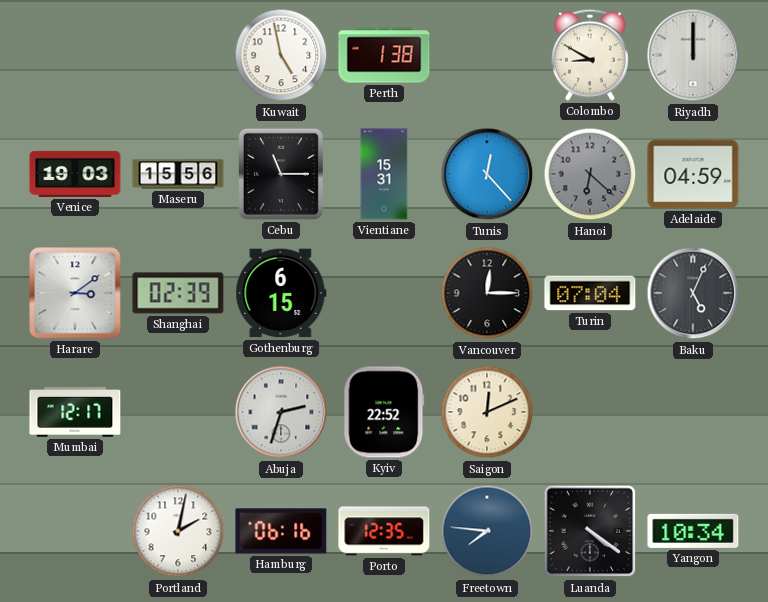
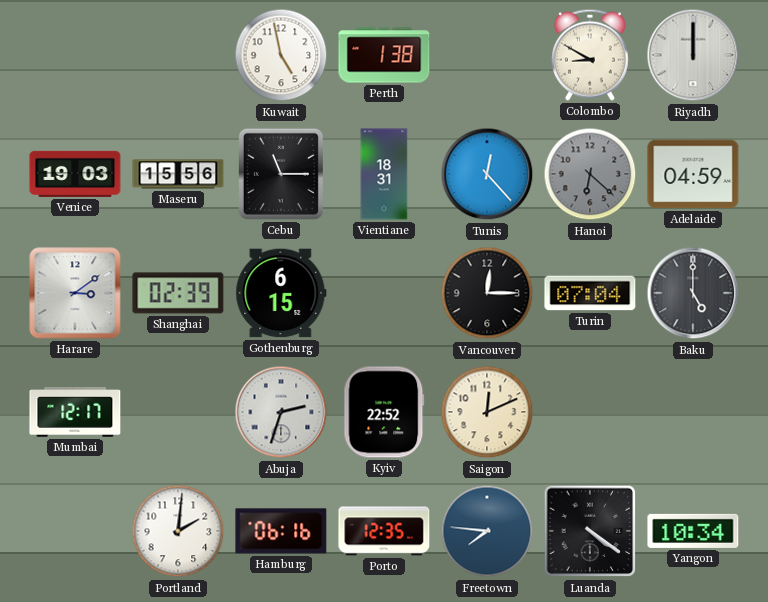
Vientiane: 15:31 -> 18:31 (384, 174)
Baku: 5:04 -> 5:00 (693, 293)
Portland: 2:02 -> 2:01 (178, 531)
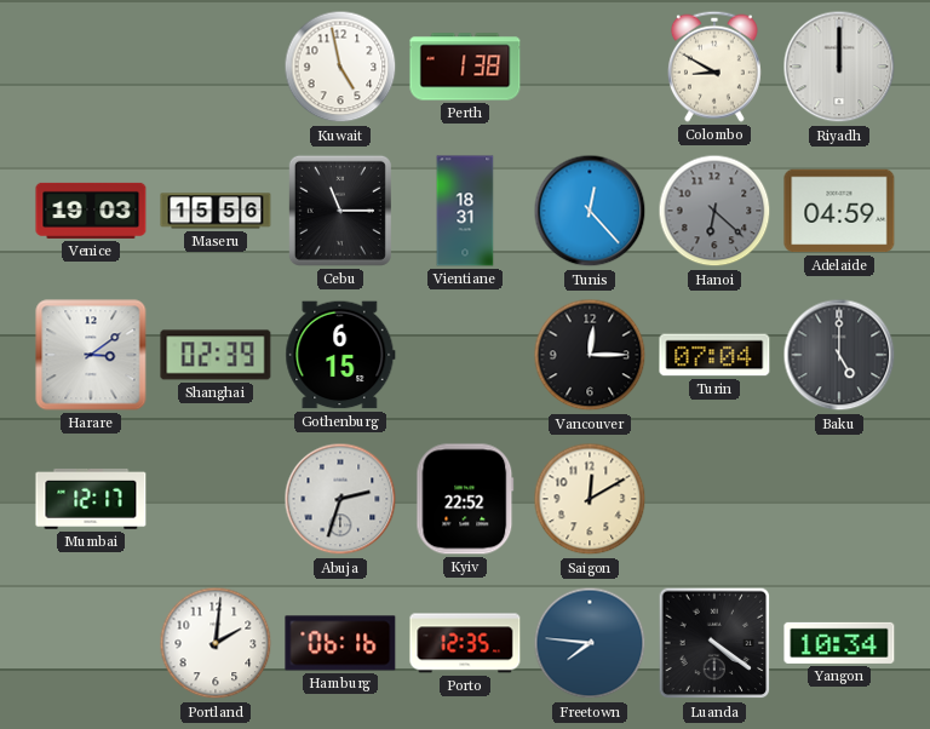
Saigon: 12:11 -> 12:10 (590, 499)
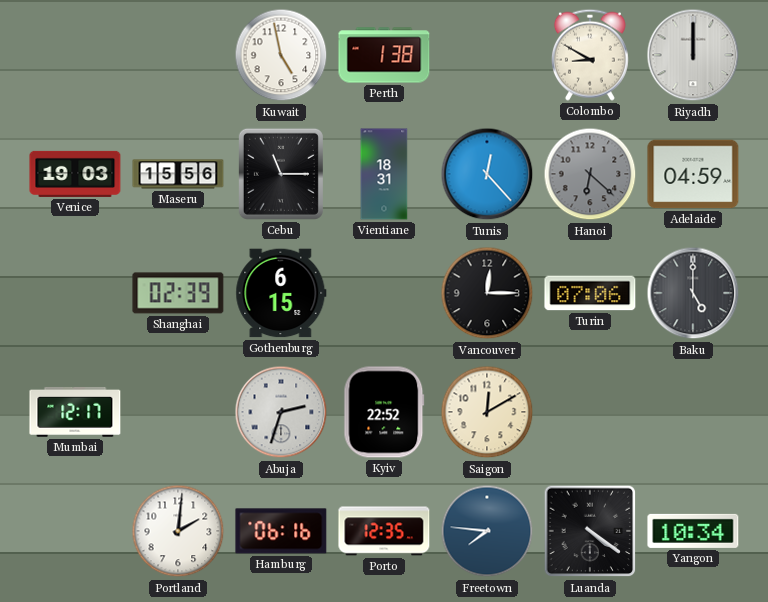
Harare: 3:09 -> none (91, 355)
Turin: 07:04 -> 07:06 (590, 293)
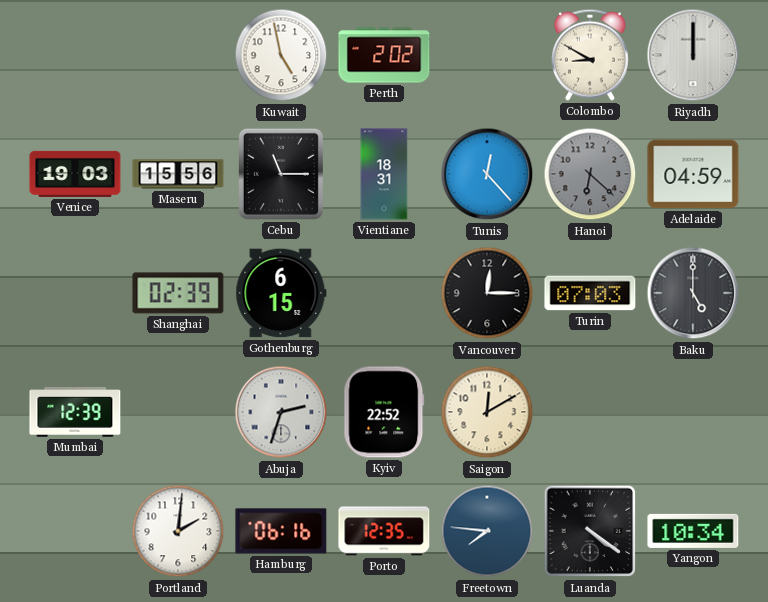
Perth: 1:38 -> 2:02 (384, 55)
Turin: 07:06 -> 07:03 (590, 293)
Mumbai: 12:17 -> 12:39 (75, 412)
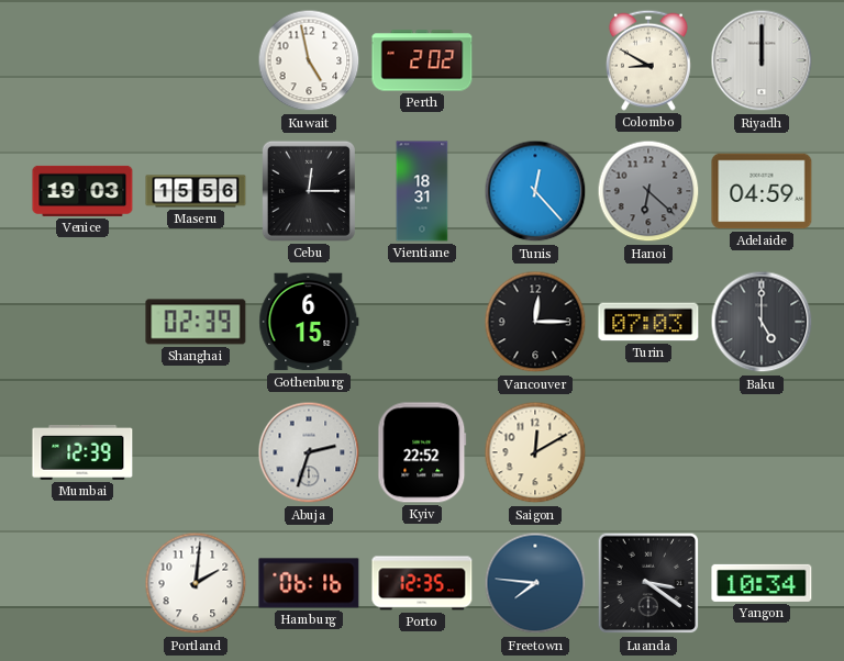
Cebu: 11:15 -> 12:15 (309, 191)
Luanda: 4:21 -> 3:21 (648, 583)
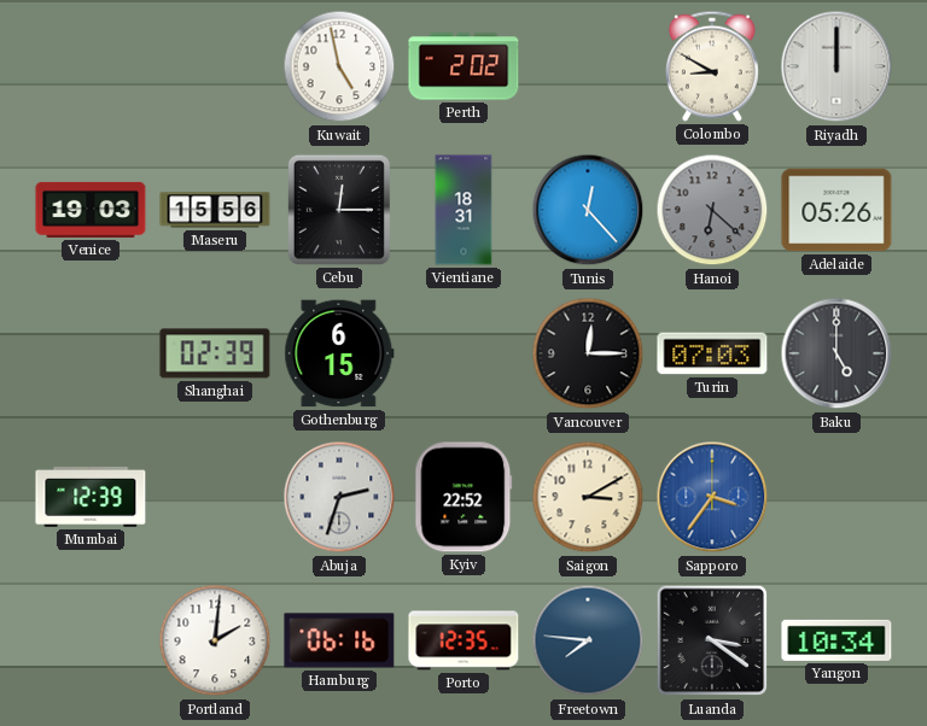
Adelaide: 04:59 -> 05:26 (836, 210)
Saigon: 12:10 -> 3:10 (588, 497)
Sapporo: none -> 3:36 (712, 497)
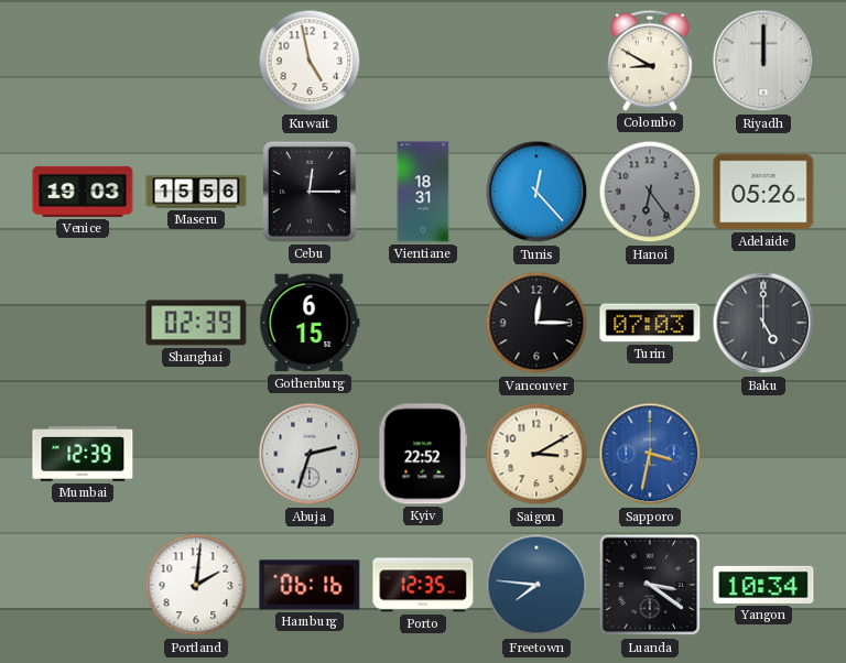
Perth: 2:02 -> none (463, 66)
Hanoi: 6:22 -> 6:24 (650, 192)
Sapporo: 3:36 -> 3:32 (650, 454)
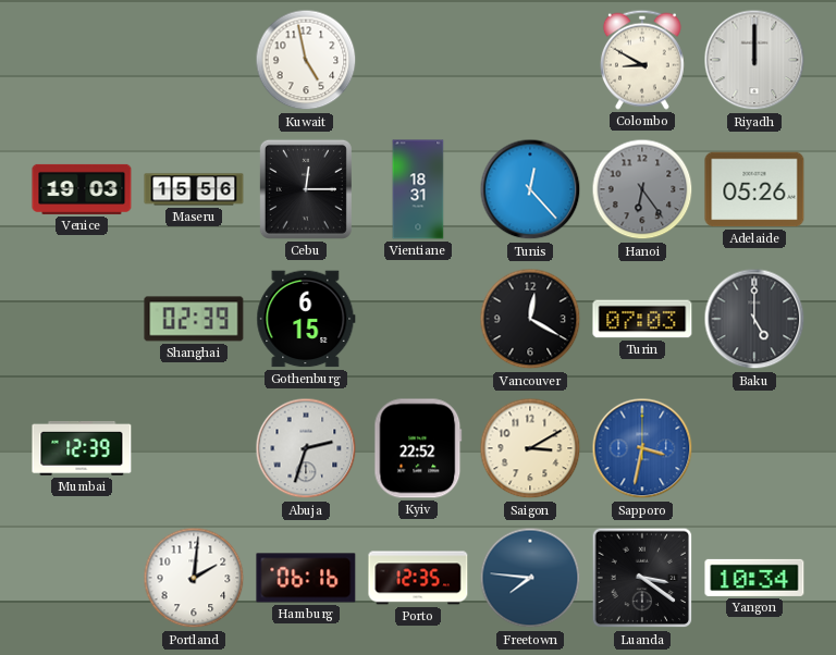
Vancouver: 12:15 -> 12:20 (530, 319)
